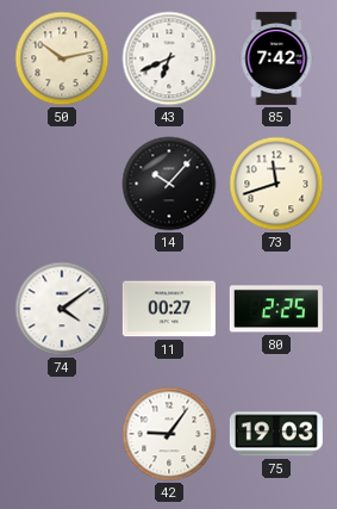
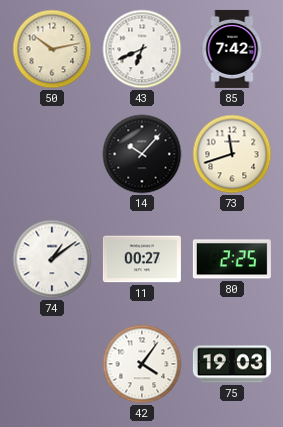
74: 4:09 -> 1:09 (52, 259)
42: 9:06 -> 4:06 (142, 364)
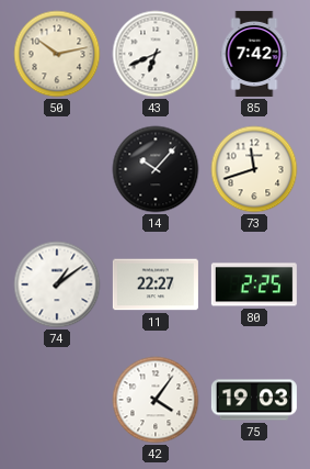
11: 00:27 -> 22:27 (156, 284)
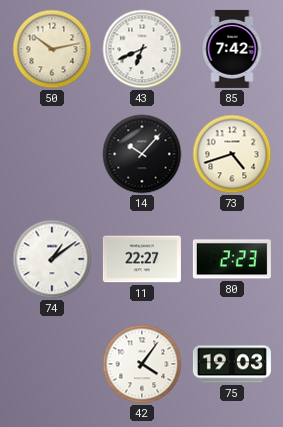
73: 11:42 -> 4:42 (232, 154)
80: 2:25 -> 2:23 (232, 259)
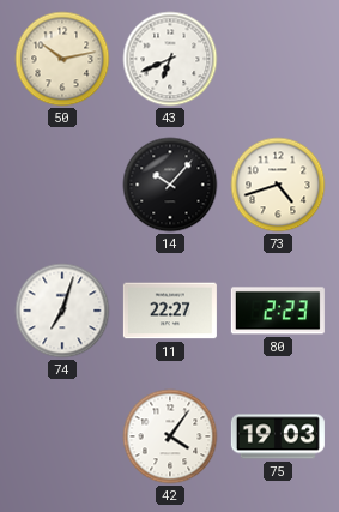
85: 7:42 -> none (232, 49)
74: 1:09 -> 7:03 (62, 311)
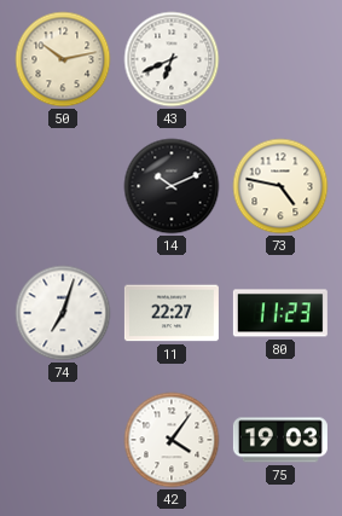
14: 10:07 -> 10:11 (172, 186)
73: 4:42 -> 4:47 (280, 186)
80: 2:23 -> 11:23 (280, 313)
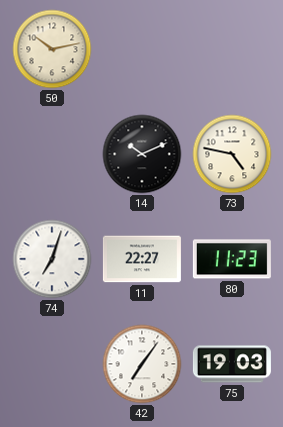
43: 6:41 -> none (172, 59)
42: 4:06 -> 7:06 (142, 364)
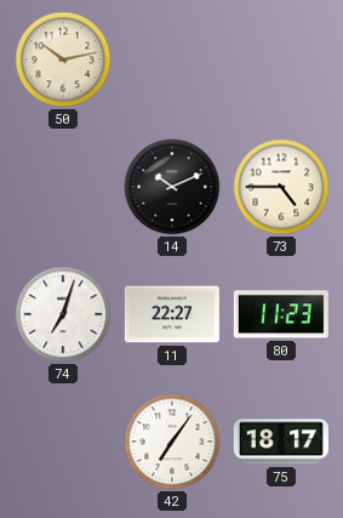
73: 4:47 -> 4:45 (281, 187)
75: 19:03 -> 18:17 (281, 442)
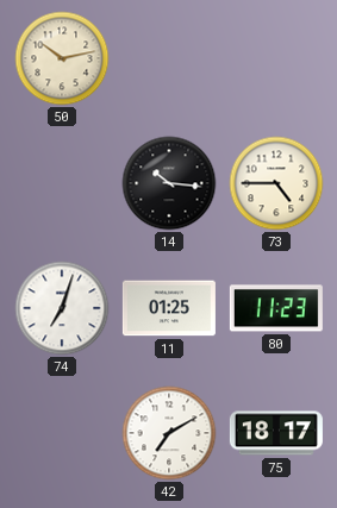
14: 10:11 -> 10:16 (169, 183)
11: 22:27 -> 01:25 (169, 308)
42: 7:06 -> 7:10 (169, 433)
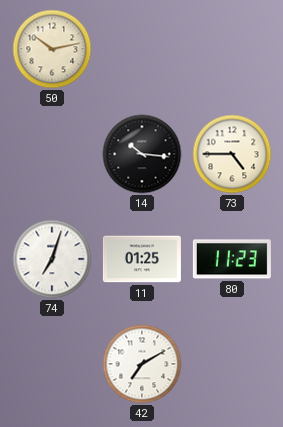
75: 18:17 -> none (276, 433)
